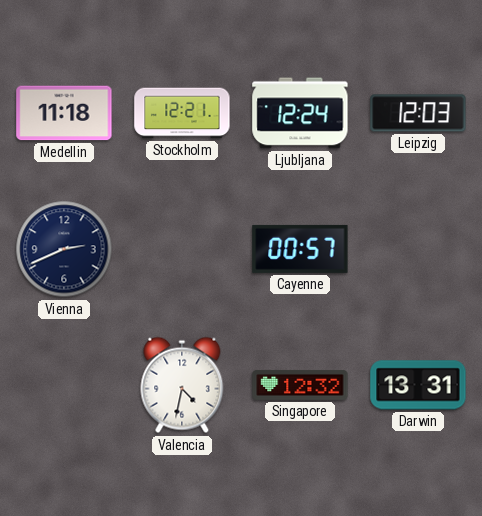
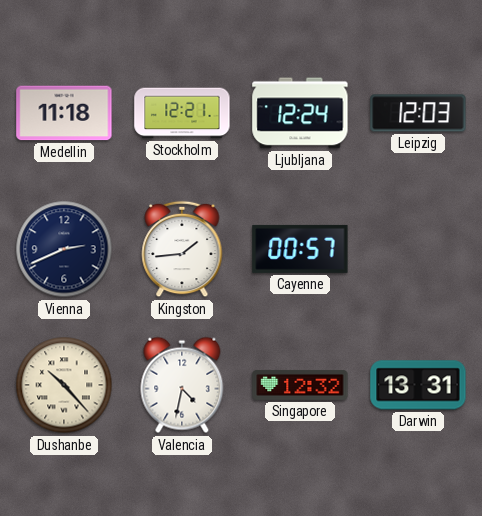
Kingston: none -> 1:44 (182, 249)
Dushanbe: none -> 10:23 (64, 385)
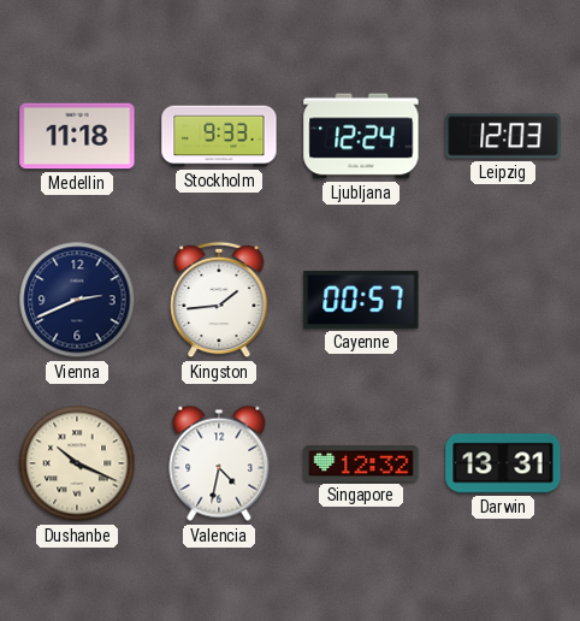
Stockholm: 12:21 -> 9:33 (219, 136)
Dushanbe: 10:23 -> 10:19 (77, 463)
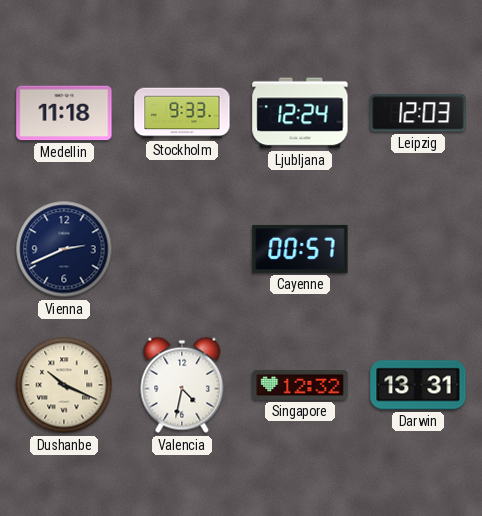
Kingston: 1:44 -> none (219, 300)
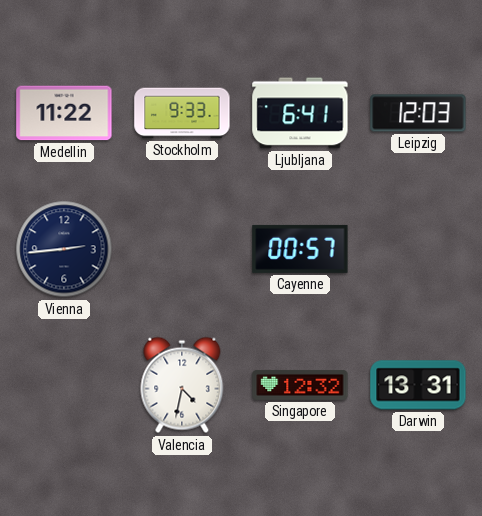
Medellin: 11:18 -> 11:22 (64, 113)
Ljubljana: 12:24 -> 6:41 (300, 113)
Vienna: 2:41 -> 2:44 (64, 249)
Dushanbe: 10:19 -> none (64, 385)
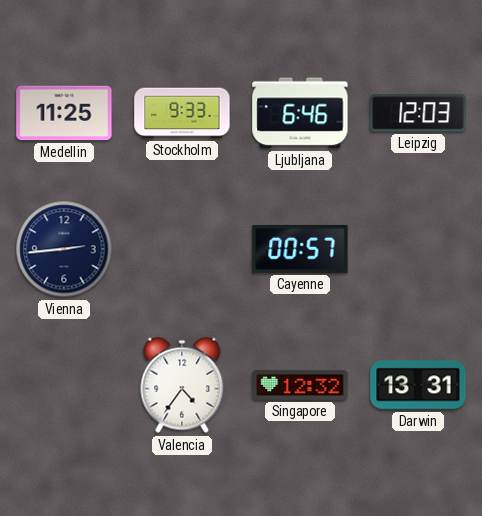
Medellin: 11:22 -> 11:25 (64, 113)
Ljubljana: 6:41 -> 6:46 (300, 113)
Valencia: 4:32 -> 4:36 (182, 385)
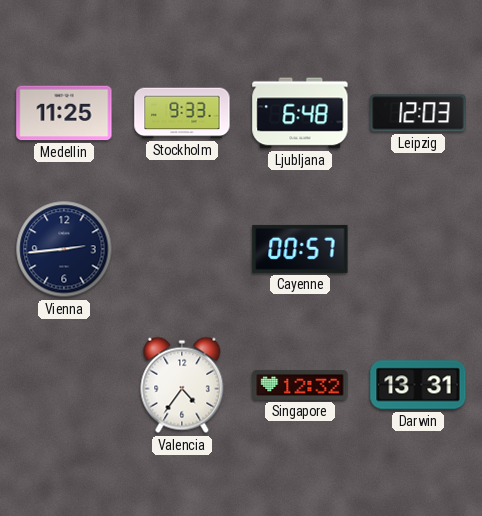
Ljubljana: 6:46 -> 6:48 (300, 113)
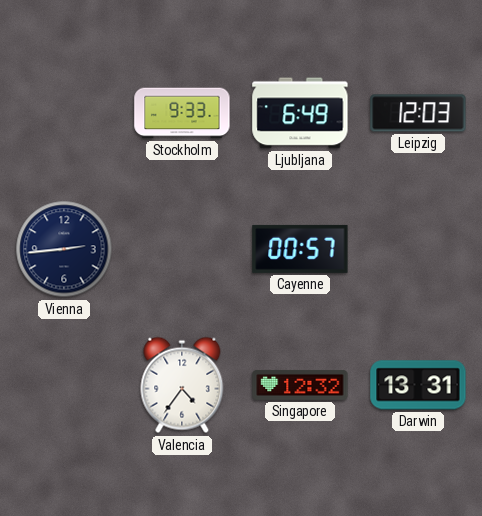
Medellin: 11:25 -> none (64, 113)
Ljubljana: 6:48 -> 6:49 (300, 113)
